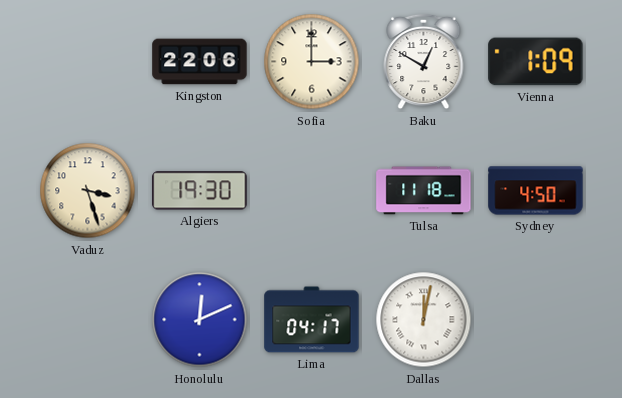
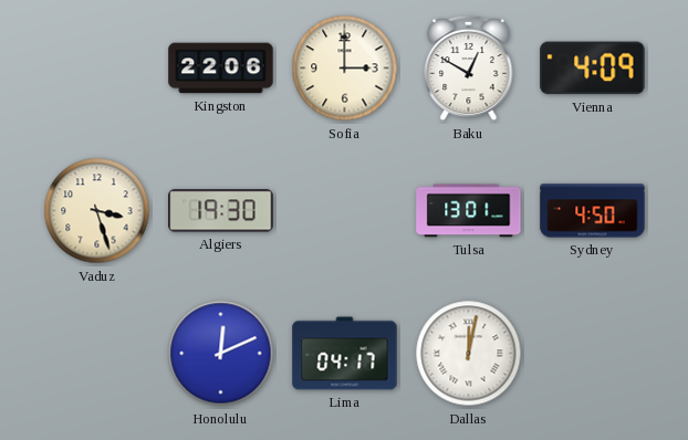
Vienna: 1:09 -> 4:09 (593, 69)
Tulsa: 11:18 -> 13:01 (469, 211)
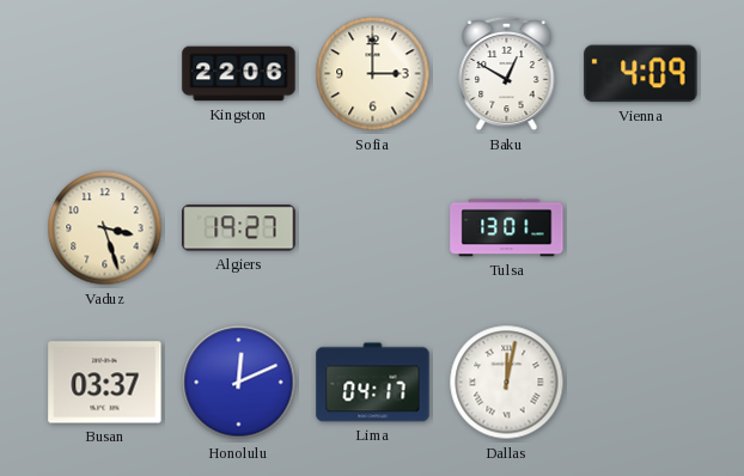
Algiers: 19:30 -> 19:27 (239, 228)
Sydney: 4:50 -> none (593, 211)
Busan: none -> 03:37 (105, 383)
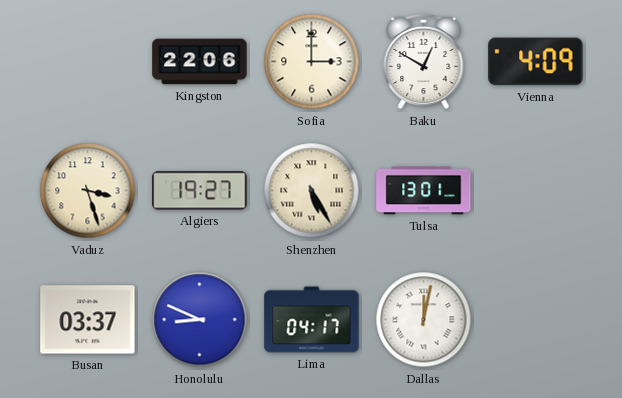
Shenzhen: none -> 5:25 (312, 191)
Honolulu: 12:11 -> 8:49 (200, 320)
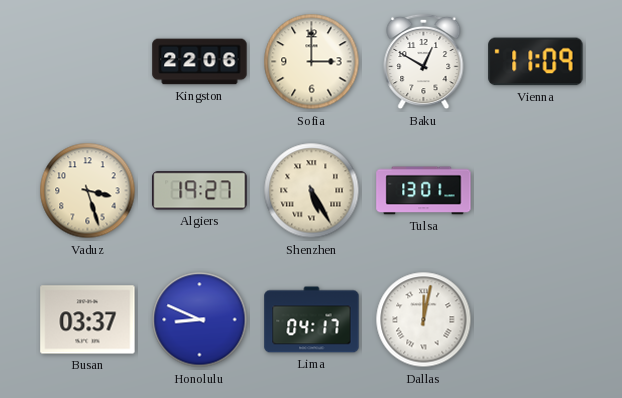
Vienna: 4:09 -> 11:09 (536, 62)
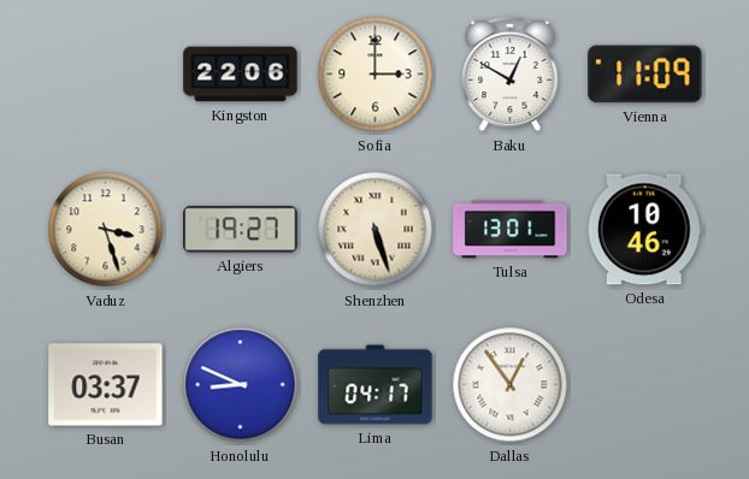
Shenzhen: 5:25 -> 5:27 (376, 230)
Odesa: none -> 10:46 (644, 230)
Dallas: 12:02 -> 12:54 (511, 385)
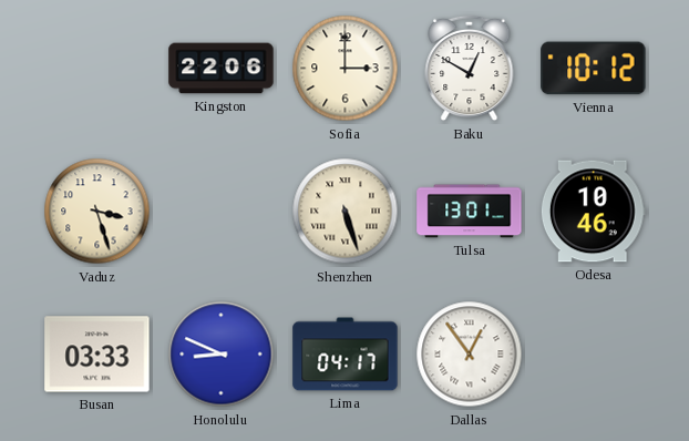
Vienna: 11:09 -> 10:12 (594, 69)
Algiers: 19:27 -> none (241, 230)
Busan: 03:37 -> 03:33 (97, 355)
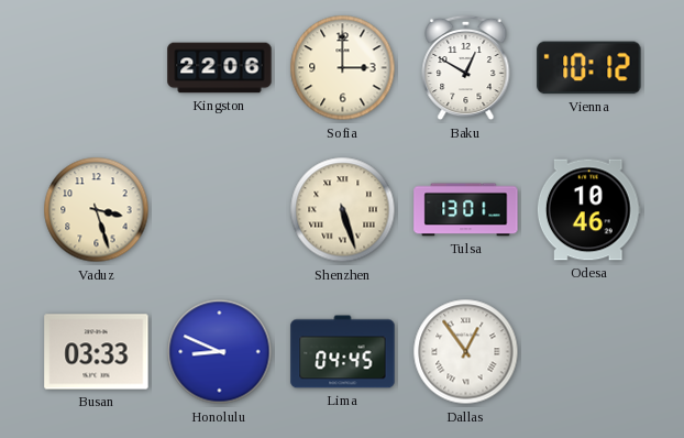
Lima: 04:17 -> 04:45 (343, 352)
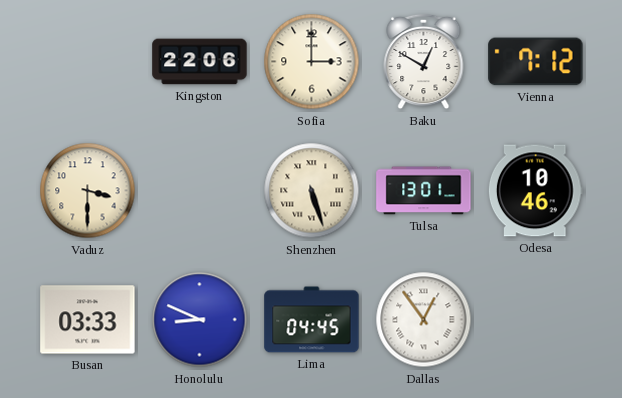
Vienna: 10:12 -> 7:12 (536, 62)
Vaduz: 3:27 -> 3:30 (88, 191)
